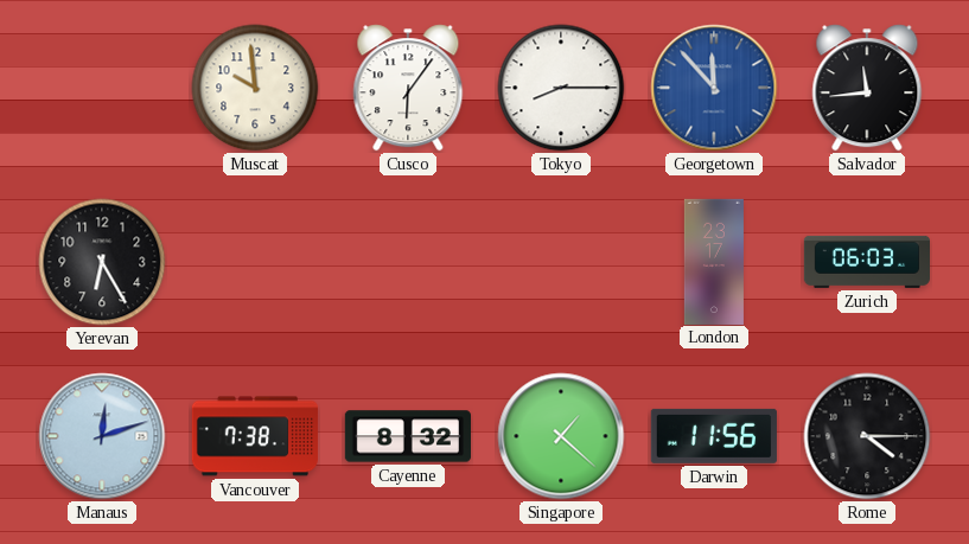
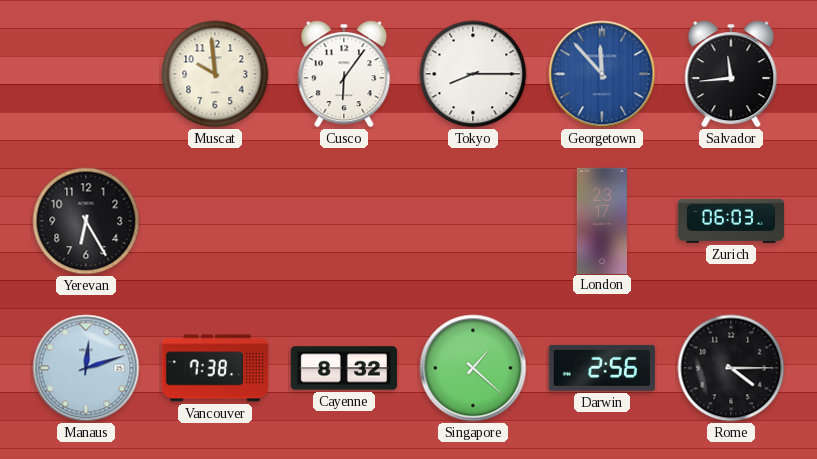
Darwin: 11:56 -> 2:56 (602, 368)
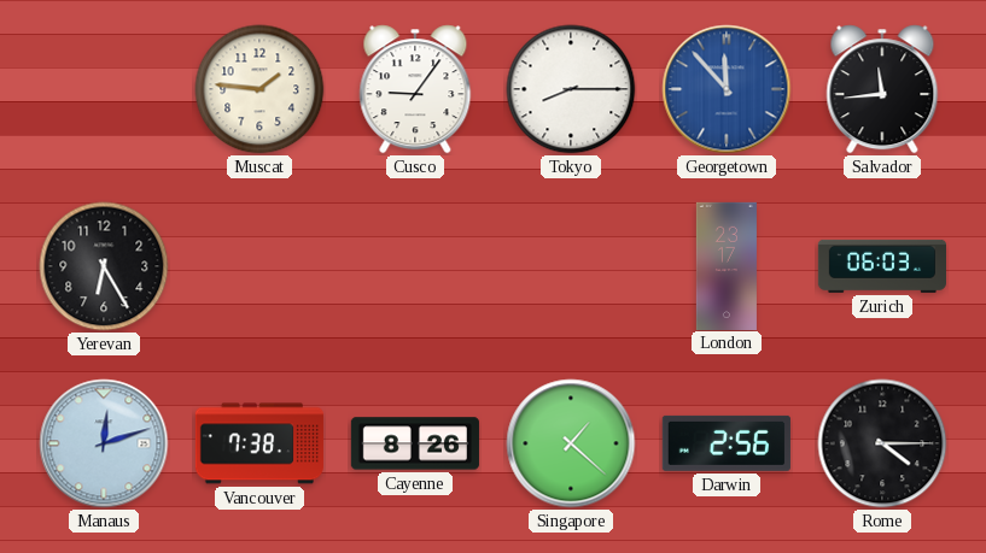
Muscat: 9:59 -> 1:46 (259, 89)
Cusco: 6:06 -> 9:06 (415, 89)
Cayenne: 8:32 -> 8:26 (415, 443)
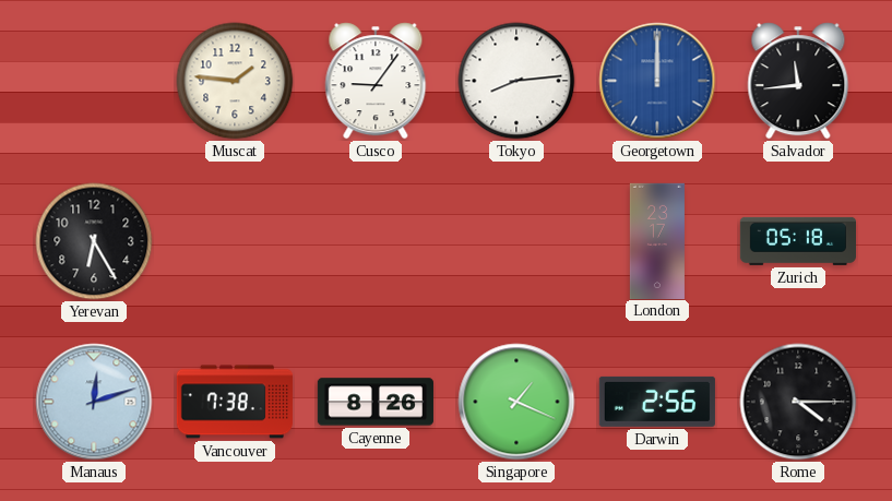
Tokyo: 8:15 -> 8:14 (516, 81)
Georgetown: 11:53 -> 12:00 (657, 81)
Zurich: 06:03 -> 05:18 (797, 241)
Singapore: 1:22 -> 1:19 (516, 402)
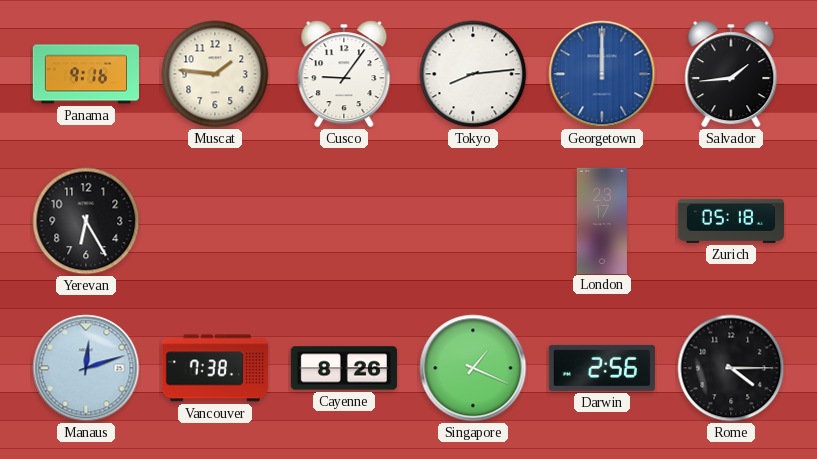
Panama: none -> 9:16 (85, 74)
Salvador: 11:44 -> 1:44 (731, 74)
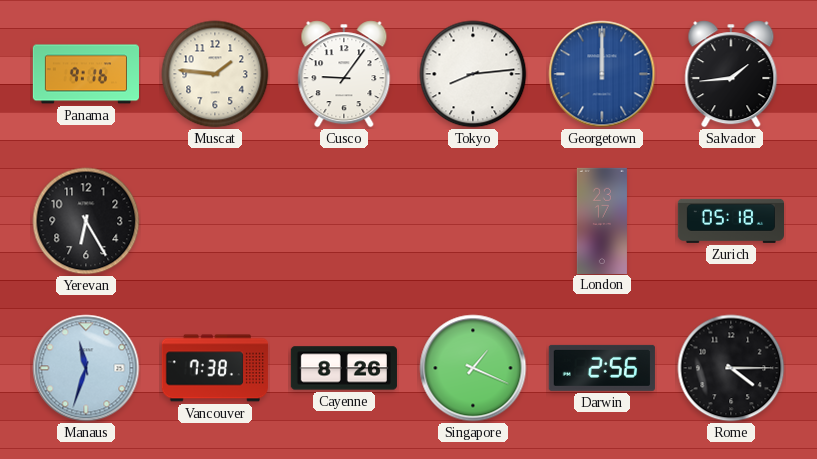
Manaus: 12:12 -> 11:33 (86, 368)
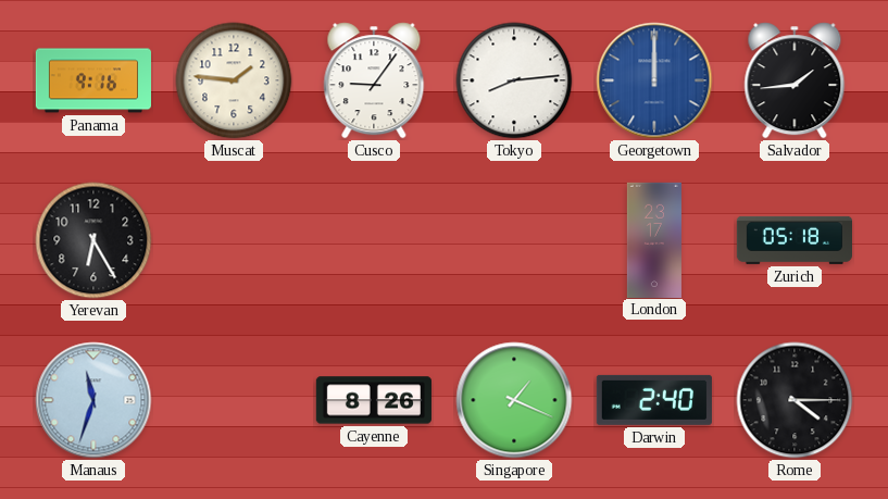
Vancouver: 7:38 -> none (215, 368)
Darwin: 2:56 -> 2:40 (654, 400)
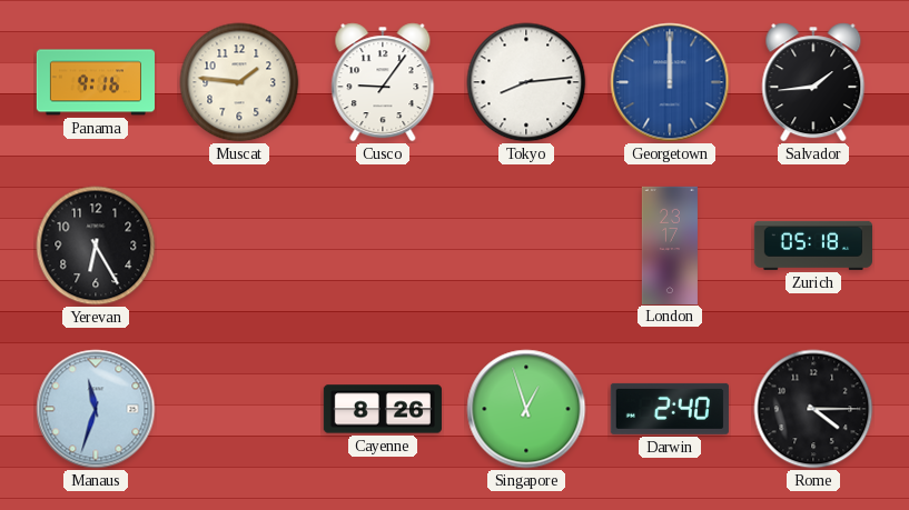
Singapore: 1:19 -> 12:57 (526, 409)
